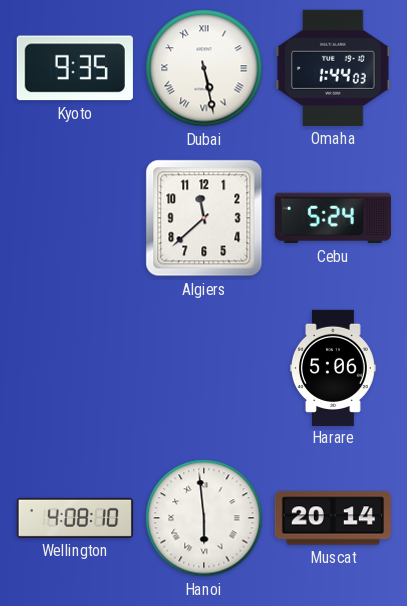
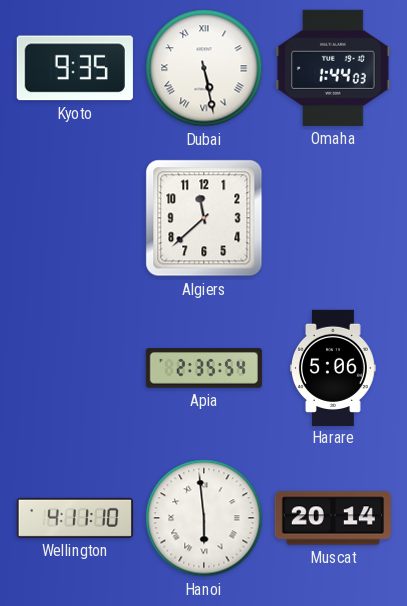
Cebu: 5:24 -> none (333, 218)
Apia: none -> 2:35 (204, 368)
Wellington: 4:08 -> 4:11 (75, 518)
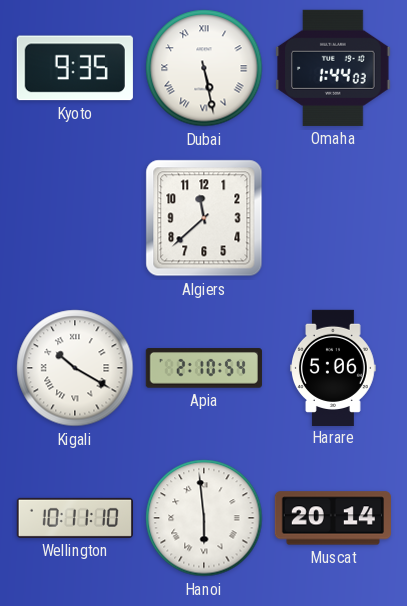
Kigali: none -> 10:20 (75, 368)
Apia: 2:35 -> 2:10 (204, 368)
Wellington: 4:11 -> 10:11 (75, 518)
